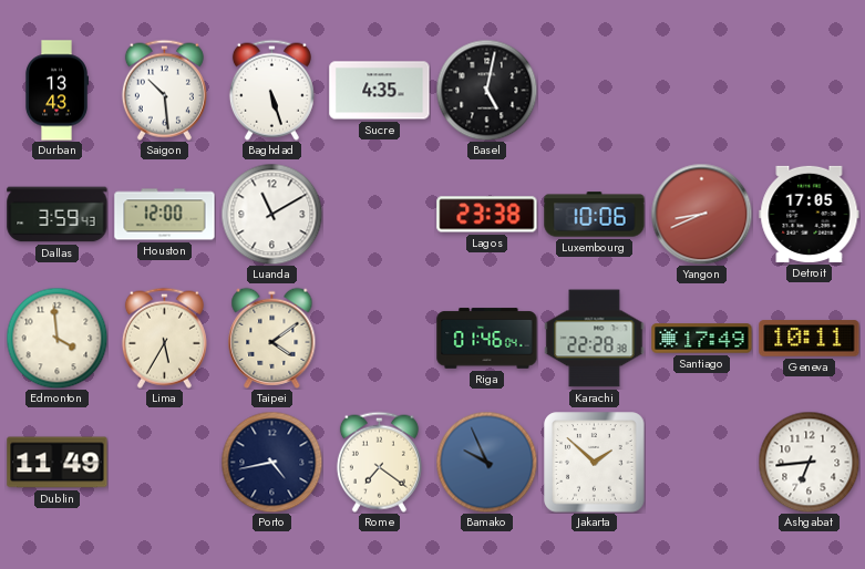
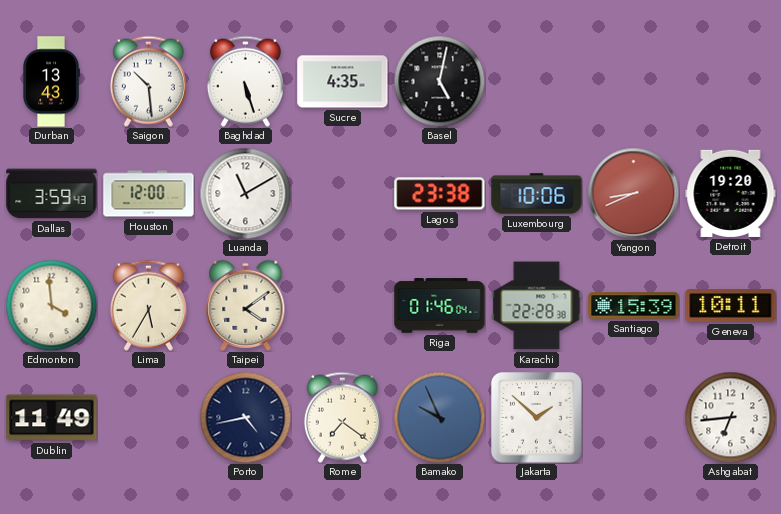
Detroit: 17:05 -> 19:20 (731, 193)
Santiago: 17:49 -> 15:39 (634, 306)
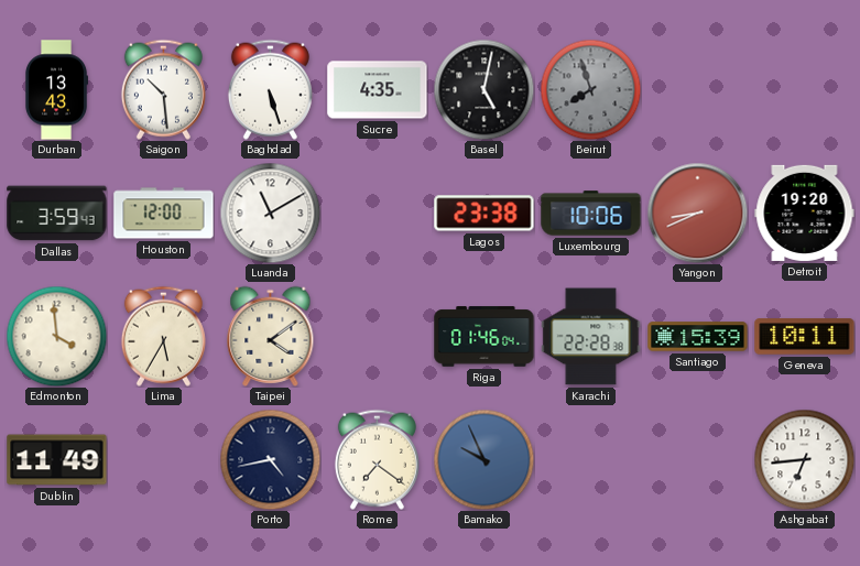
Beirut: none -> 7:57 (590, 89)
Jakarta: 1:52 -> none (537, 418)
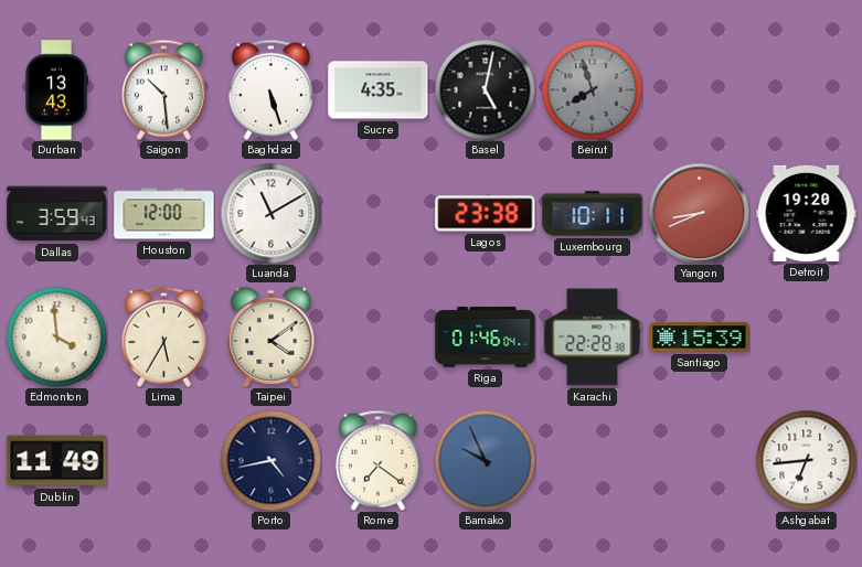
Luxembourg: 10:06 -> 10:11 (593, 214)
Geneva: 10:11 -> none (805, 337)
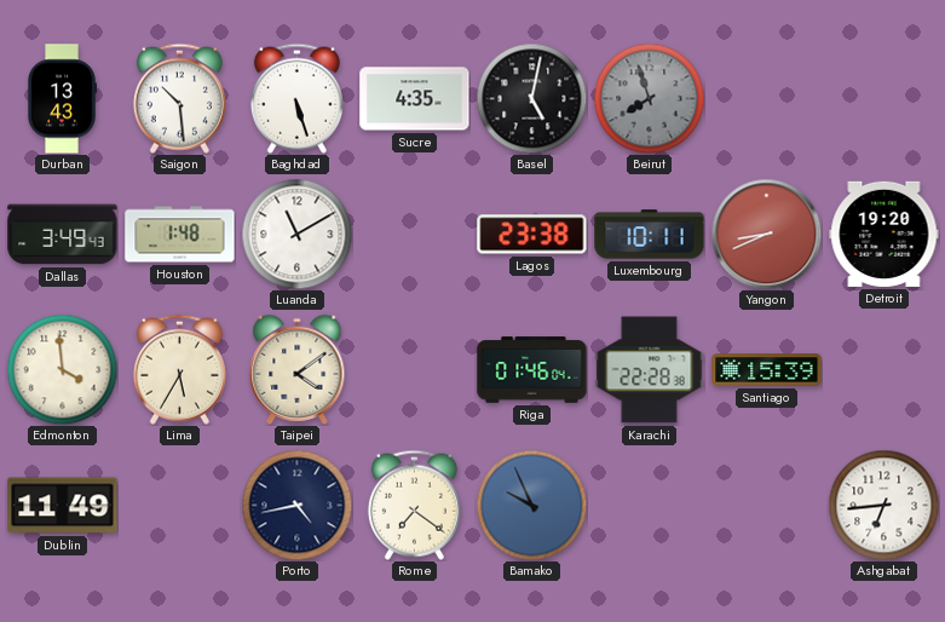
Dallas: 3:59 -> 3:49 (63, 235)
Houston: 12:00 -> 1:48 (180, 235)
